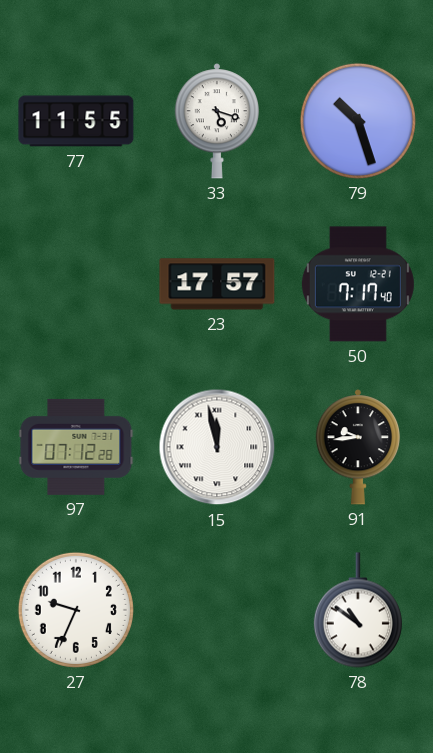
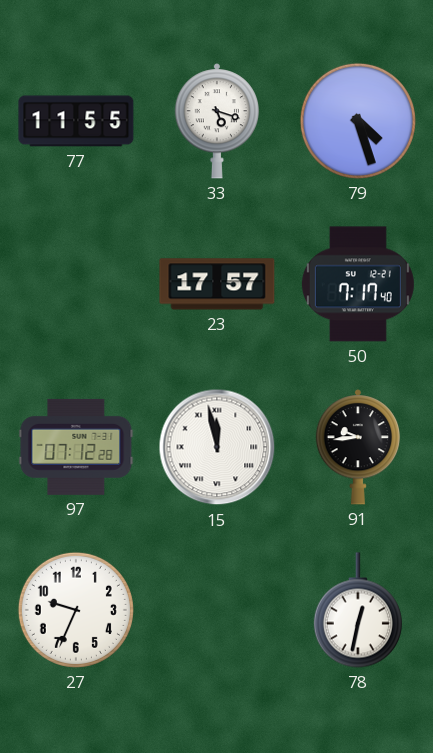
79: 10:27 -> 4:27 (358, 121)
78: 10:51 -> 12:32 (358, 610)
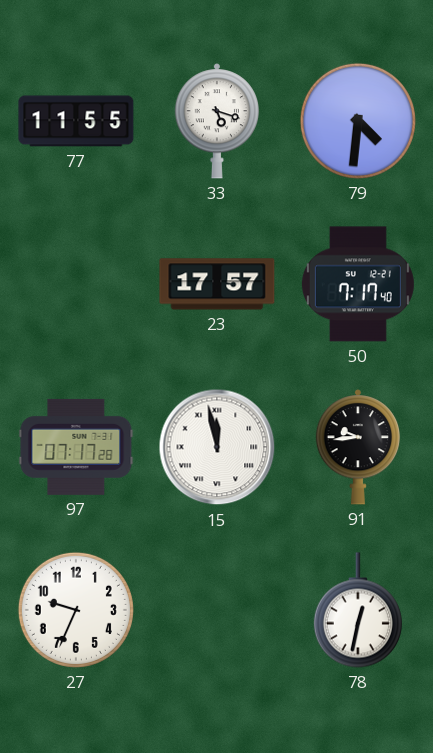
79: 4:27 -> 4:31 (358, 121)
97: 07:12 -> 07:17 (76, 447)
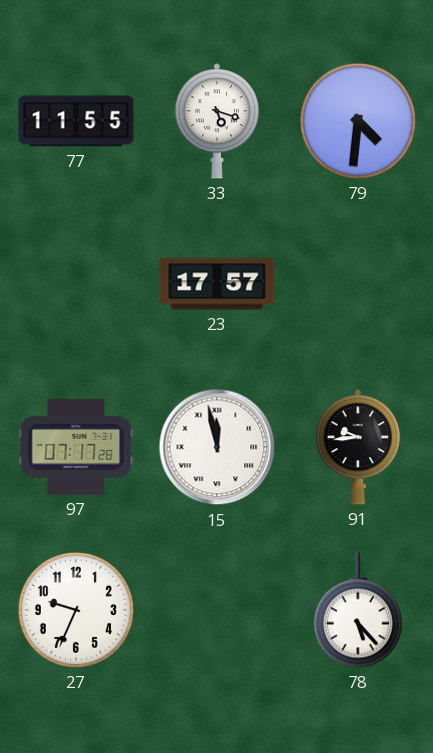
50: 7:17 -> none (358, 284)
78: 12:32 -> 5:23 (358, 610)
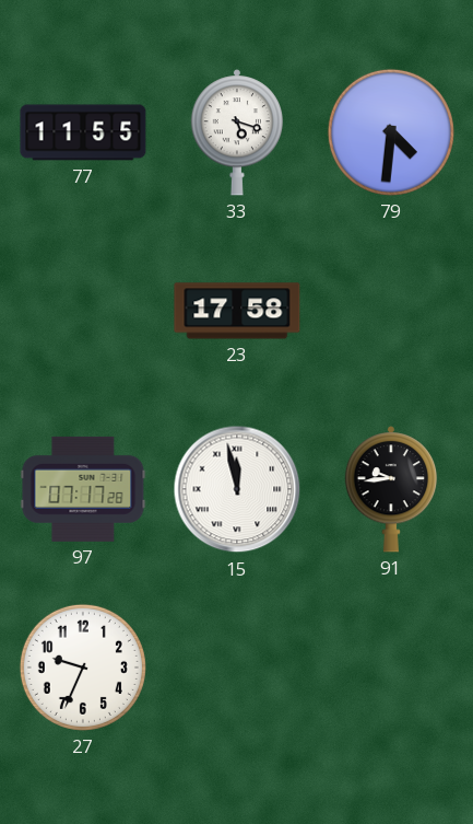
23: 17:57 -> 17:58 (237, 311)
78: 5:23 -> none (358, 610)
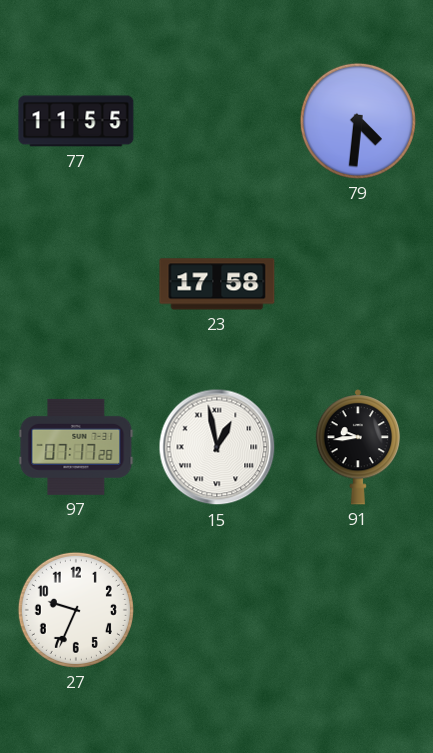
33: 5:18 -> none (236, 132)
15: 11:58 -> 12:58 (217, 447)
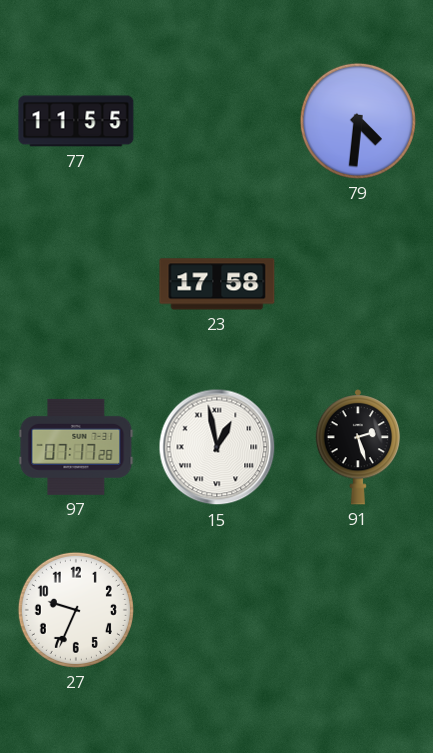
91: 9:44 -> 2:27 (357, 447)
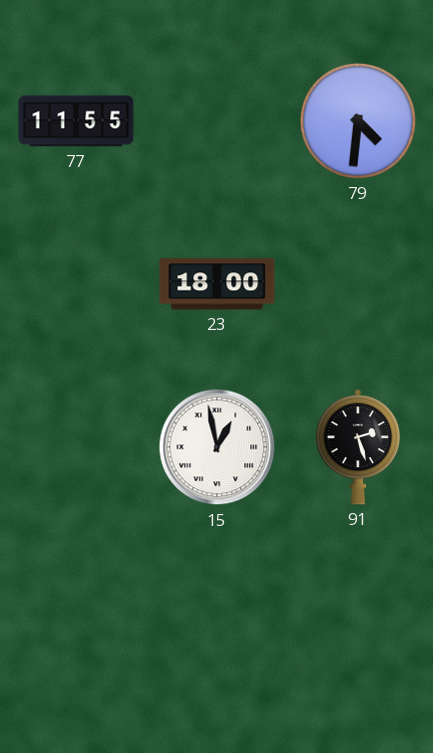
23: 17:58 -> 18:00 (217, 284)
97: 07:17 -> none (76, 447)
27: 9:34 -> none (76, 610)
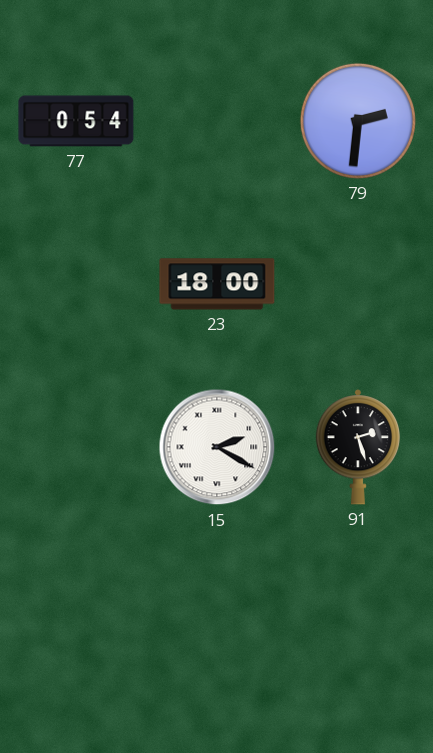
77: 11:55 -> 0:54 (76, 121)
79: 4:31 -> 2:31 (358, 121)
15: 12:58 -> 2:20 (217, 447)
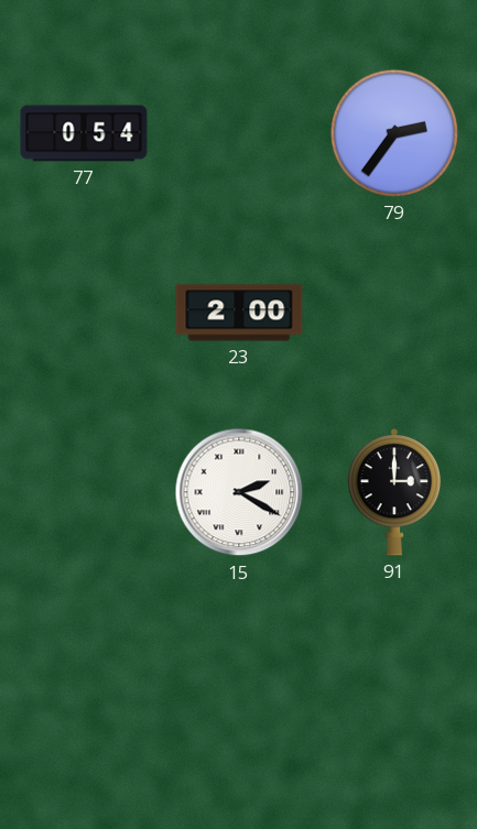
79: 2:31 -> 2:36 (394, 133)
23: 18:00 -> 2:00 (239, 313)
91: 2:27 -> 3:00 (393, 492)
